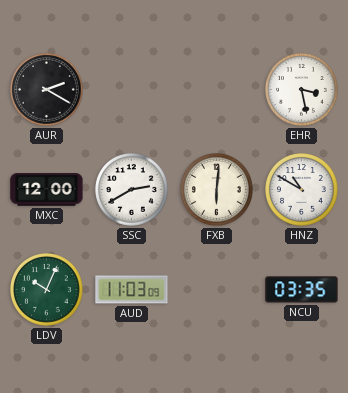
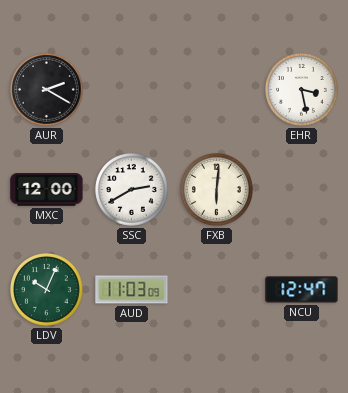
HNZ: 10:50 -> none (302, 190)
NCU: 03:35 -> 12:47 (302, 290)
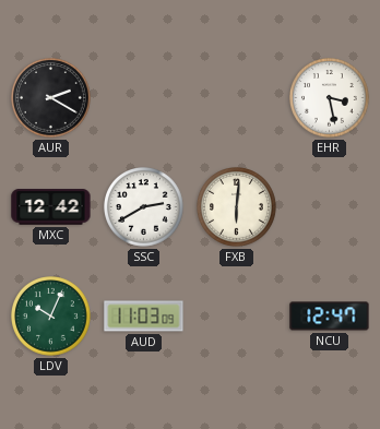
MXC: 12:00 -> 12:42 (51, 207)
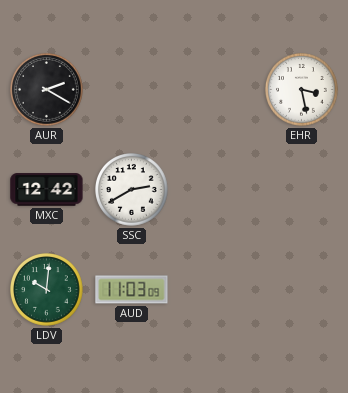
FXB: 6:01 -> none (237, 207)
LDV: 10:04 -> 10:01 (47, 290)
NCU: 12:47 -> none (330, 317)
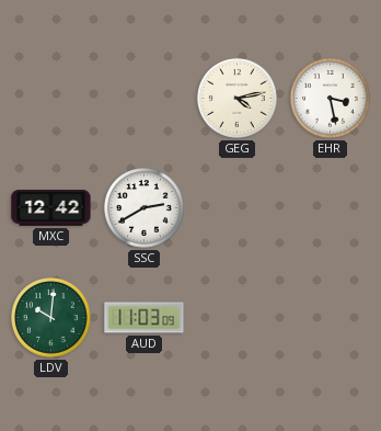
AUR: 2:20 -> none (47, 90)
GEG: none -> 4:13 (238, 99)
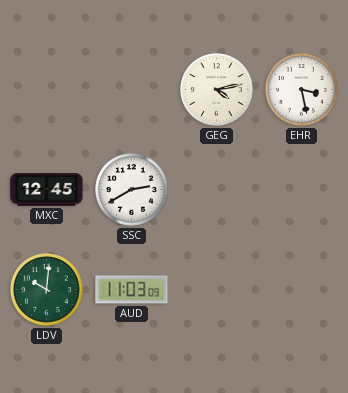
MXC: 12:42 -> 12:45 (47, 190)
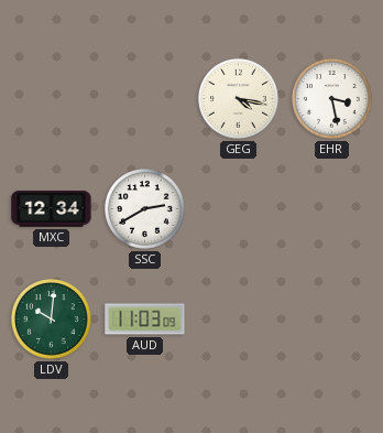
GEG: 4:13 -> 4:17 (239, 99)
MXC: 12:45 -> 12:34 (52, 209)
